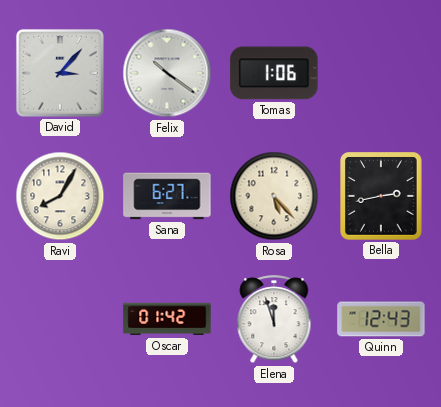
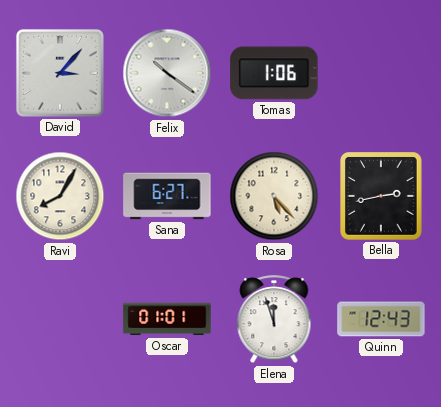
Oscar: 01:42 -> 01:01 (167, 319)
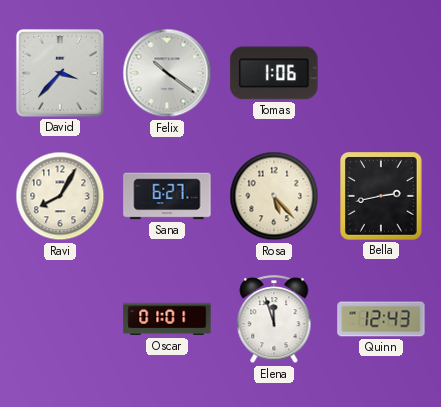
David: 3:07 -> 3:37 (60, 73)
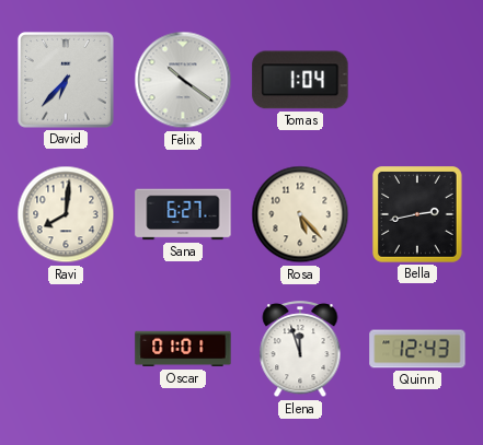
David: 3:37 -> 6:37 (66, 80)
Tomas: 1:06 -> 1:04 (300, 80)
Ravi: 8:05 -> 8:01 (66, 214)
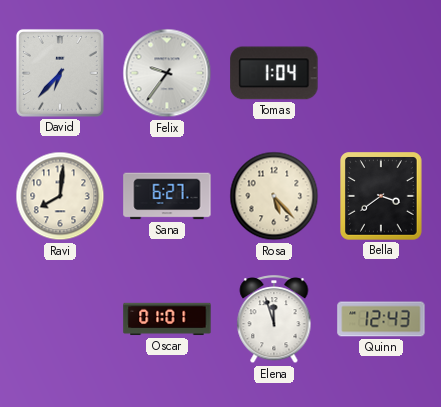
Felix: 10:21 -> 9:36 (167, 73)
Bella: 2:43 -> 3:39 (381, 196)
